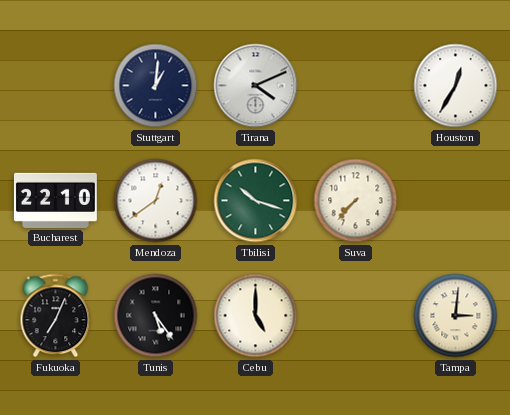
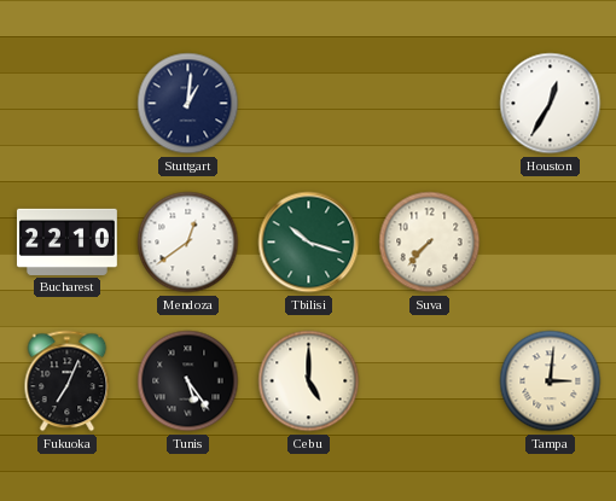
Tirana: 4:11 -> none (256, 86)
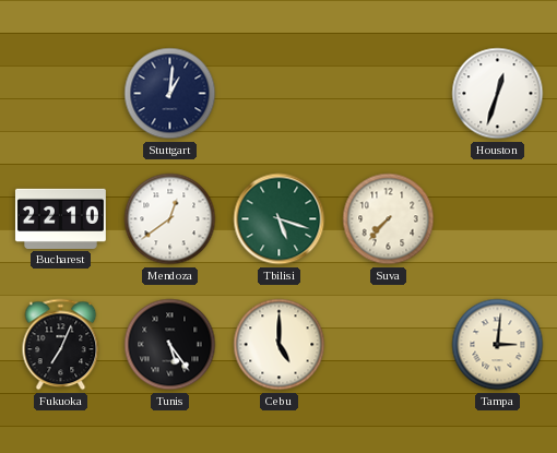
Houston: 12:35 -> 12:33 (498, 94)
Tbilisi: 10:18 -> 5:18 (280, 219)
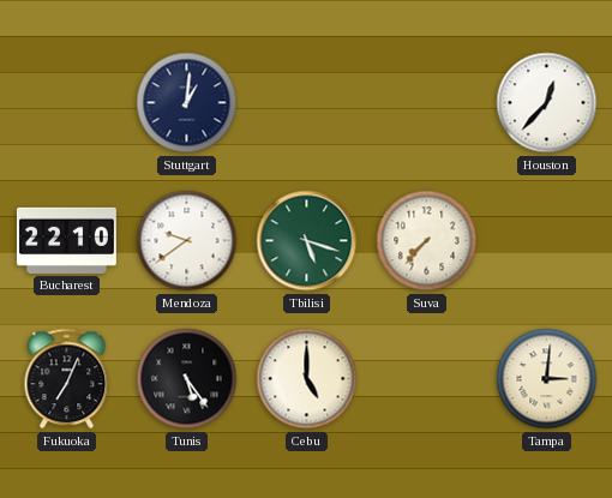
Houston: 12:33 -> 12:37 (547, 103)
Mendoza: 12:39 -> 9:39 (187, 241)
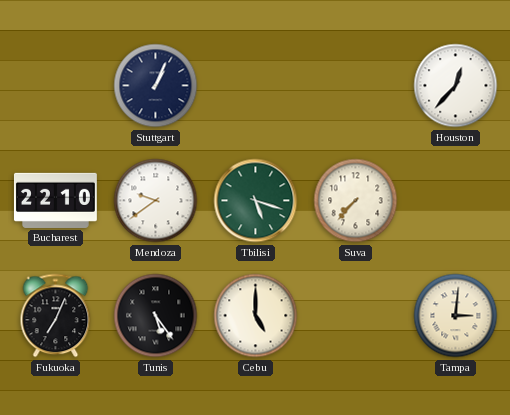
Stuttgart: 1:01 -> 1:04 (156, 86)
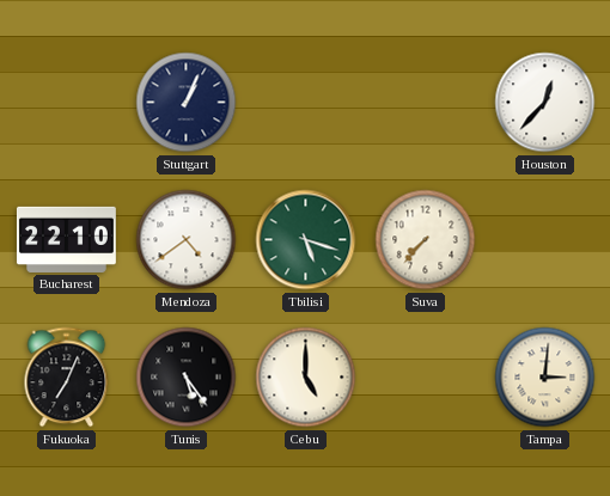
Mendoza: 9:39 -> 4:39 (187, 240)
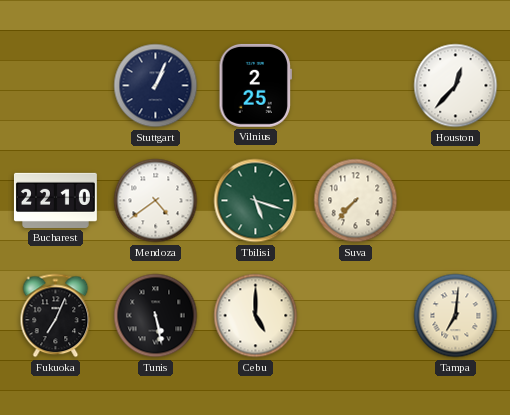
Vilnius: none -> 2:25 (255, 85)
Tunis: 5:24 -> 5:28 (156, 316)
Tampa: 3:01 -> 7:01 (456, 316)
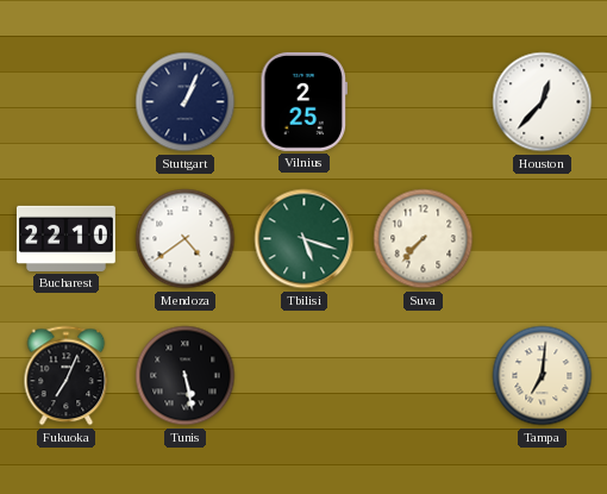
Cebu: 5:00 -> none (256, 316)
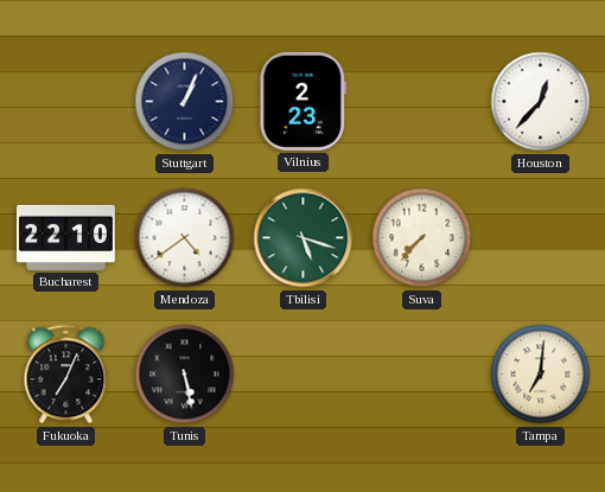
Vilnius: 2:25 -> 2:23 (302, 101)
